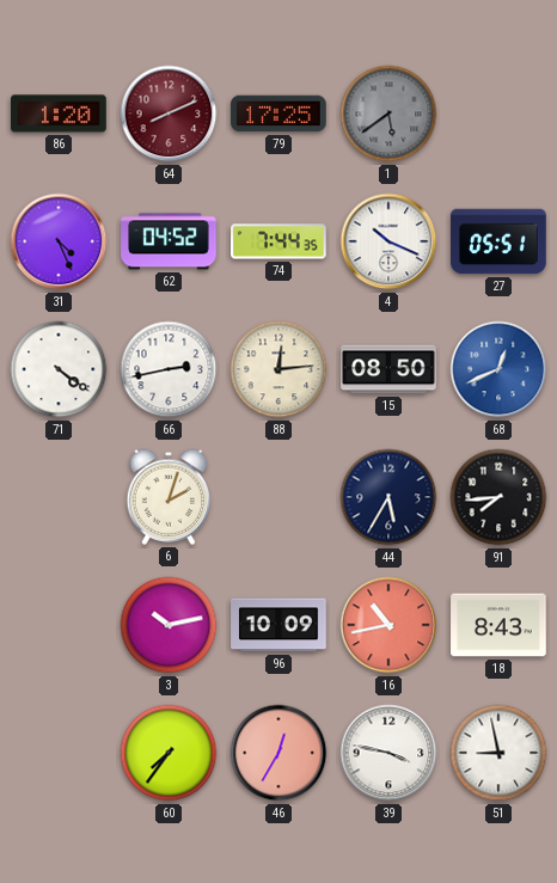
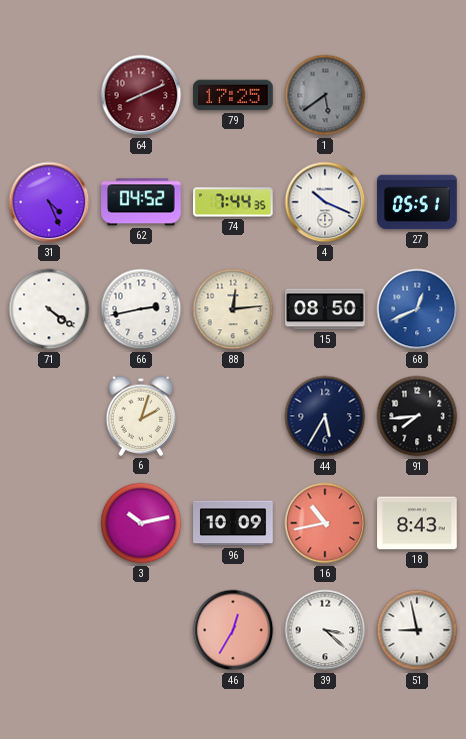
86: 1:20 -> none (59, 114)
60: 7:36 -> none (169, 753)
39: 3:47 -> 3:22 (325, 630)
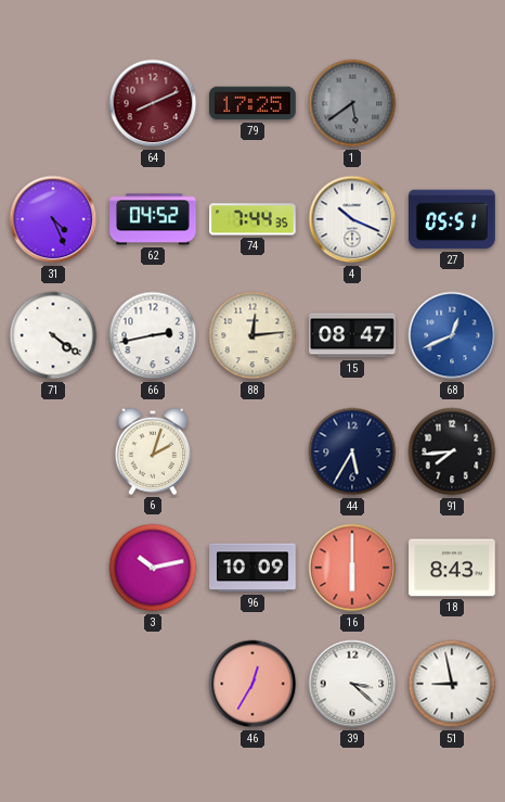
15: 08:50 -> 08:47 (352, 335)
16: 10:43 -> 6:00 (352, 568)
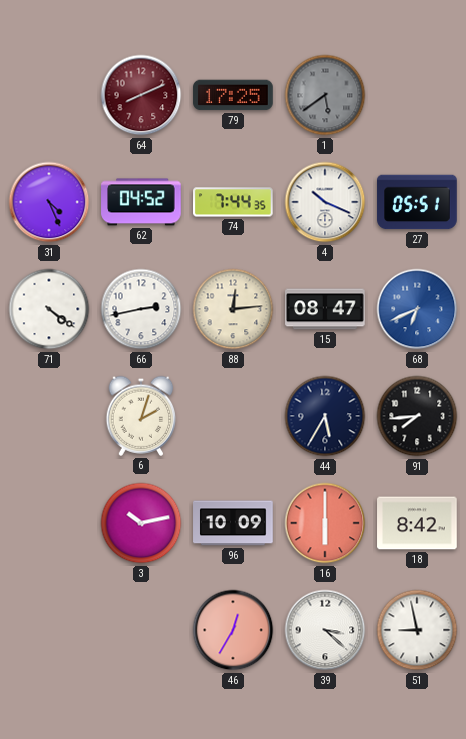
68: 12:41 -> 6:41 (417, 309)
18: 8:43 -> 8:42 (417, 523)
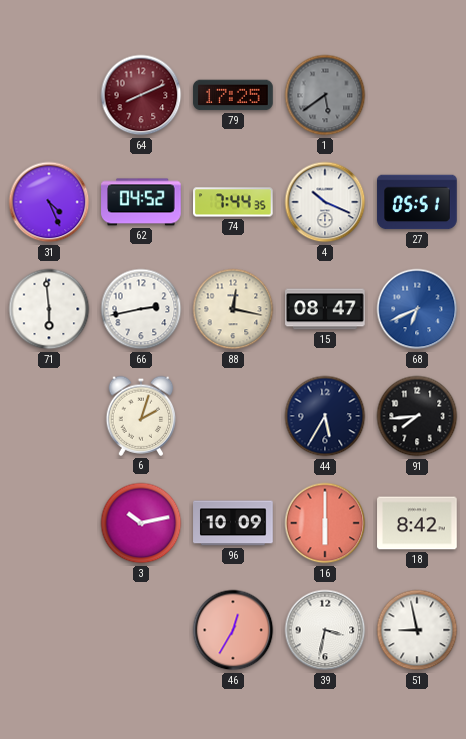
71: 4:21 -> 5:59 (49, 309)
88: 12:14 -> 12:17 (233, 309)
39: 3:22 -> 3:32 (325, 630)
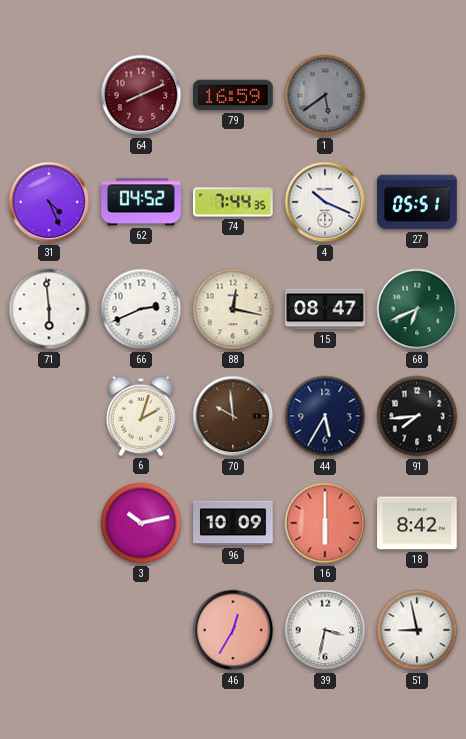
79: 17:25 -> 16:59 (233, 95)
66: 2:43 -> 2:41 (141, 309)
68 dial: blue -> green (417, 309)
70: none -> 9:59 (233, 416)
